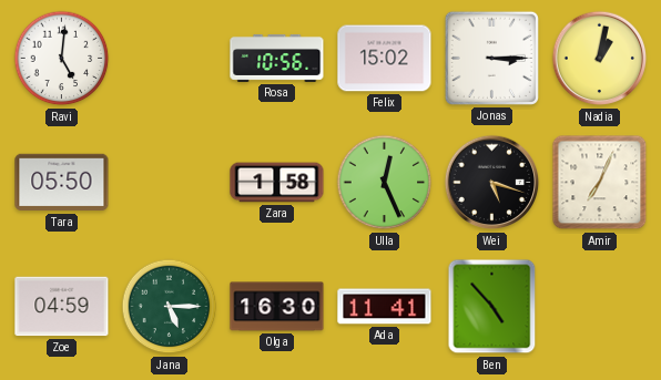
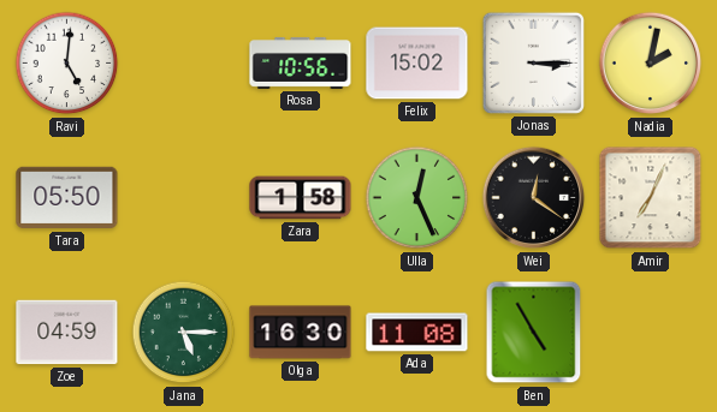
Nadia: 1:02 -> 2:02 (651, 64)
Wei: 5:18 -> 12:21 (534, 198)
Ada: 11:41 -> 11:08 (417, 333)
Ben: 4:53 -> 4:55 (534, 333)
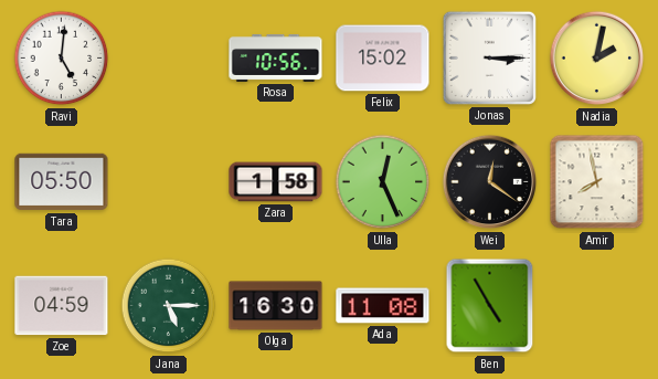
Amir: 7:04 -> 7:58 (597, 182)
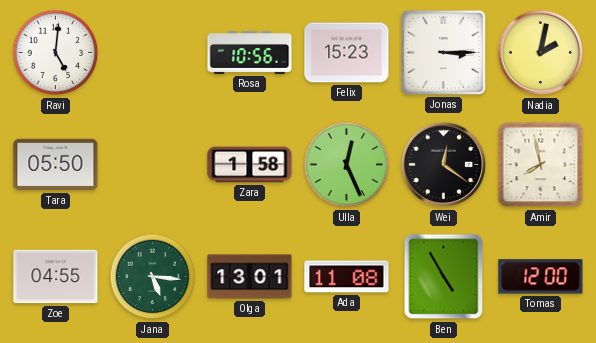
Felix: 15:02 -> 15:23 (347, 53)
Zoe: 04:59 -> 04:55 (56, 277)
Jana: 5:15 -> 5:16 (153, 277)
Olga: 16:30 -> 13:01 (250, 277)
Tomas: none -> 12:00 (541, 277)
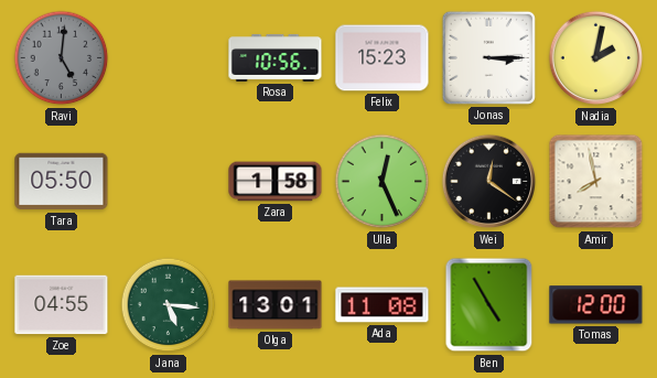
Ravi dial: white -> grey (62, 58)
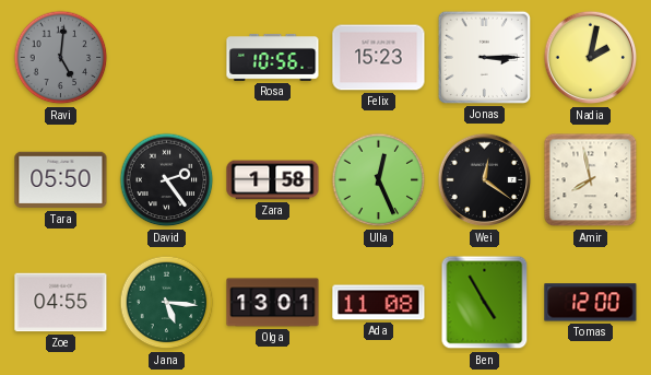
David: none -> 2:24 (167, 180)
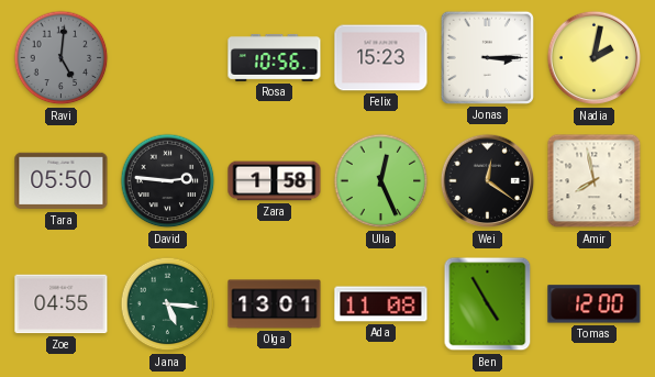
David: 2:24 -> 2:46 (168, 181)
